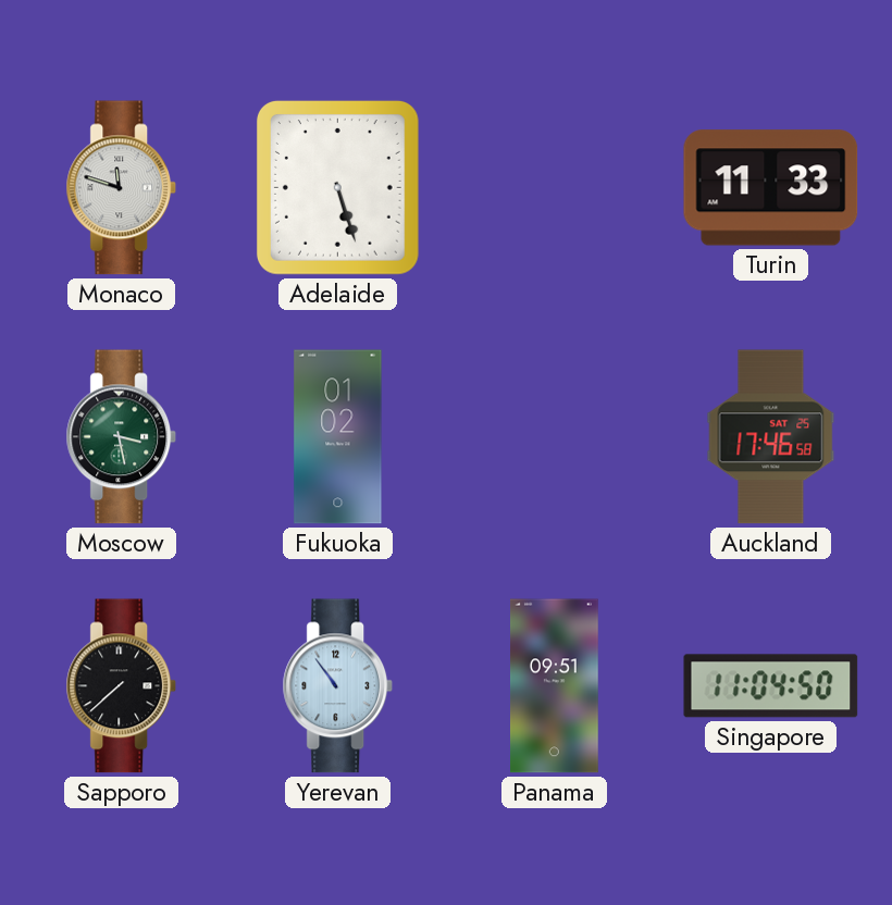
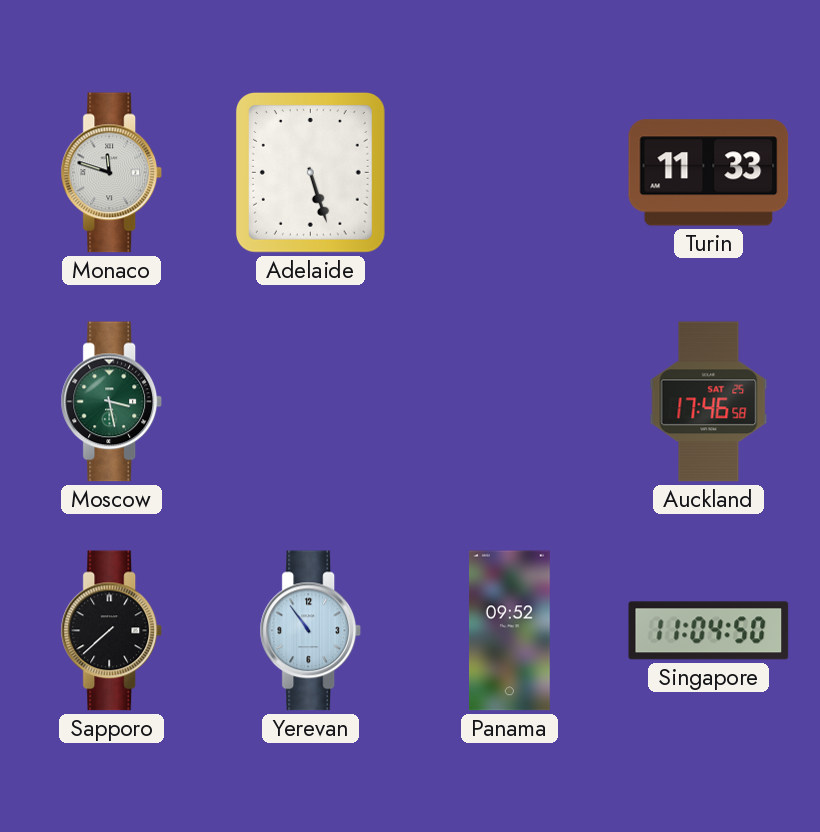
Fukuoka: 01:02 -> none (338, 437)
Panama: 09:51 -> 09:52 (510, 631)
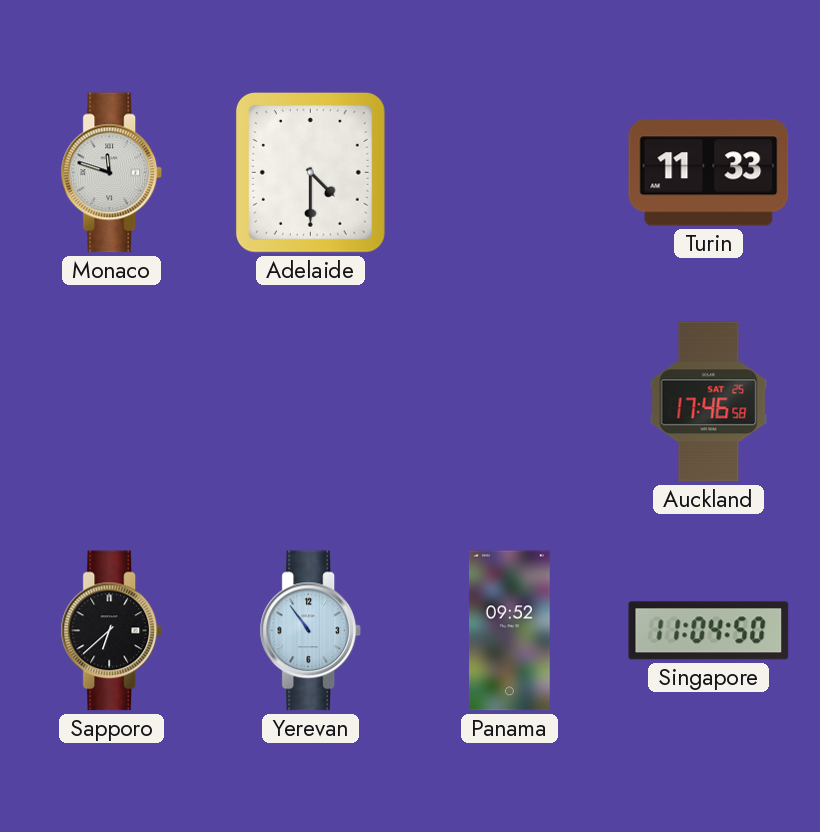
Adelaide: 5:27 -> 4:30 (310, 172)
Moscow: 3:28 -> none (112, 402)
Sapporo: 7:38 -> 6:38 (112, 631)
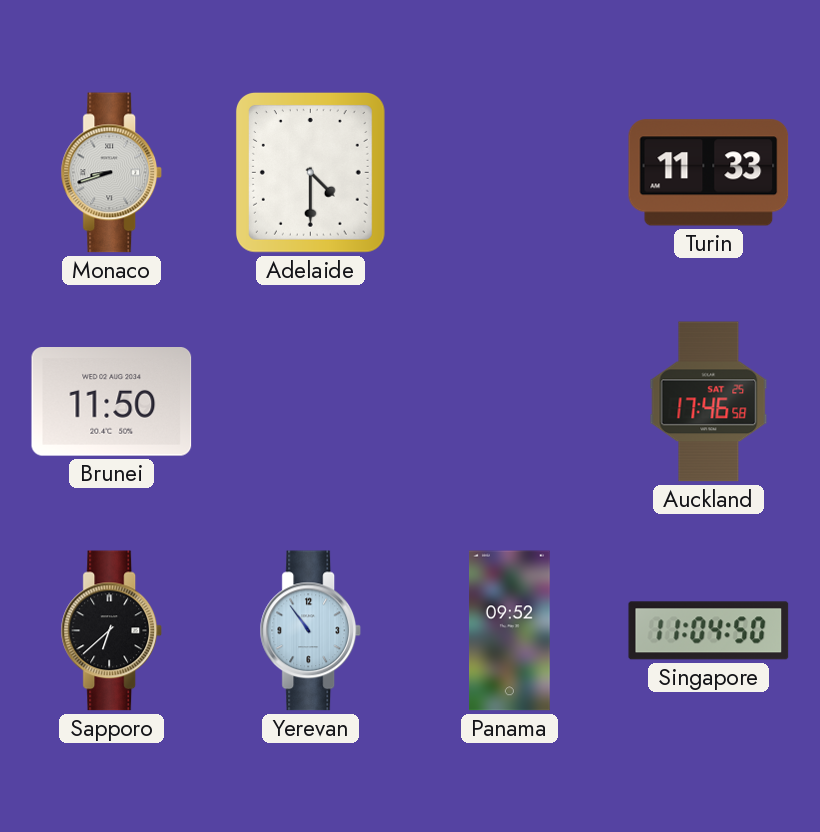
Monaco: 11:48 -> 8:42 (112, 173)
Brunei: none -> 11:50 (112, 402)
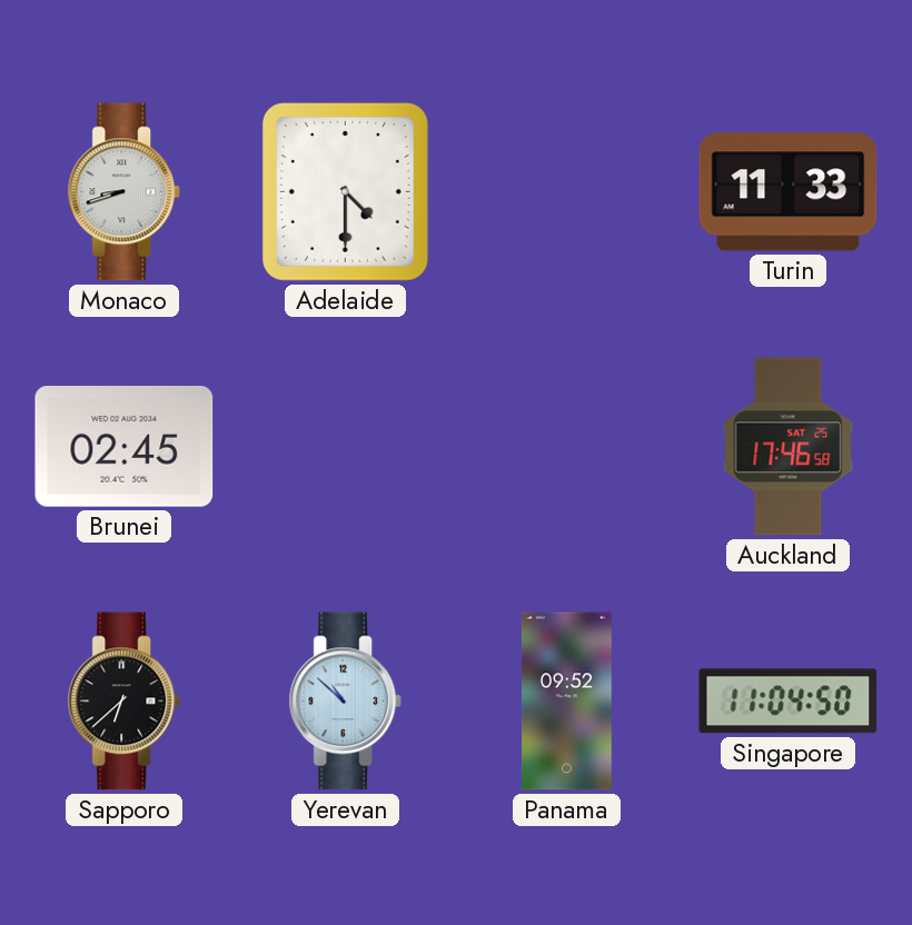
Brunei: 11:50 -> 02:45 (125, 447)
Yerevan: 10:54 -> 10:52 (346, 702)
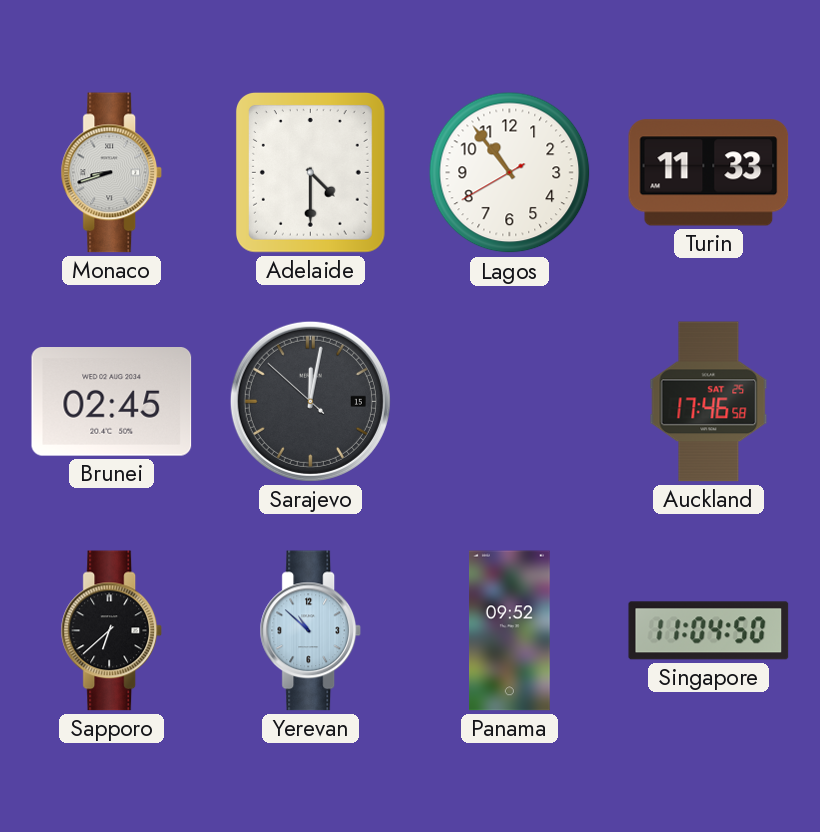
Lagos: none -> 10:53 (510, 173)
Sarajevo: none -> 12:01 (310, 401)
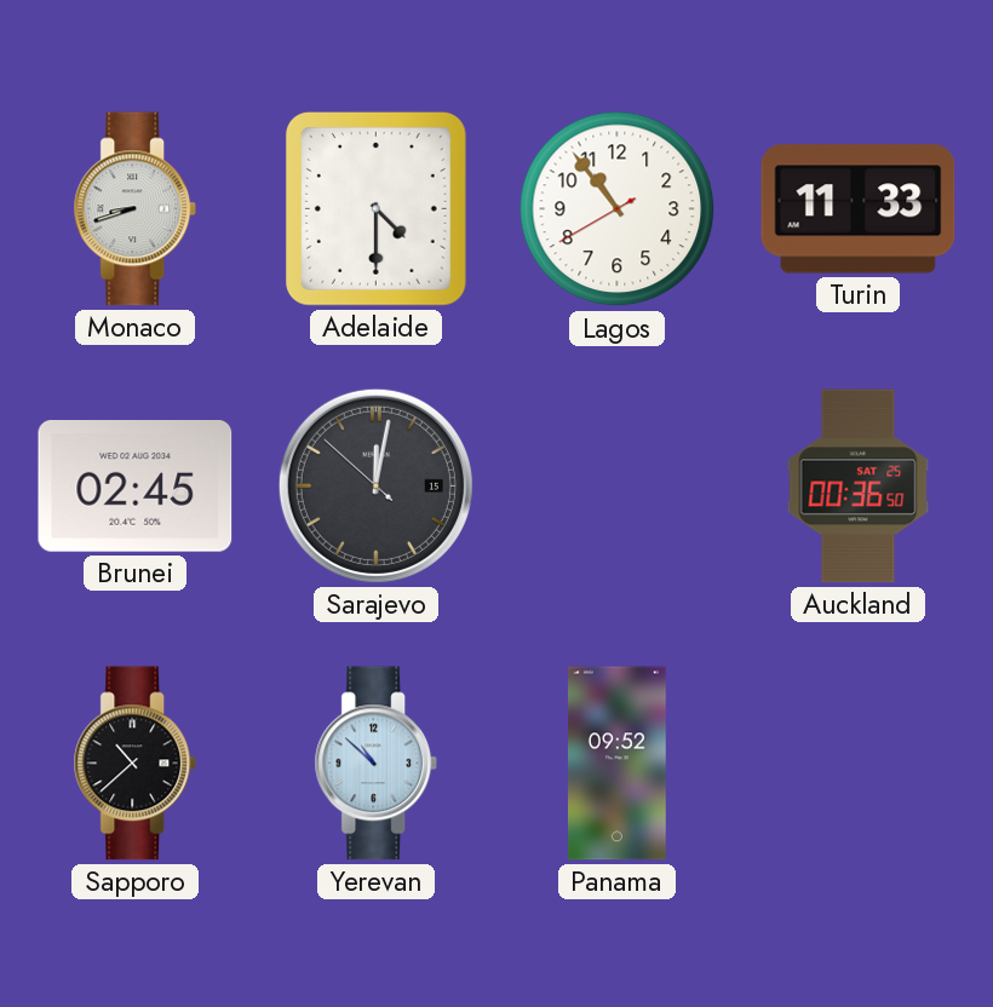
Auckland: 17:46 -> 00:36 (859, 487)
Sapporo: 6:38 -> 10:38 (136, 764)
Singapore: 11:04 -> none (709, 631)
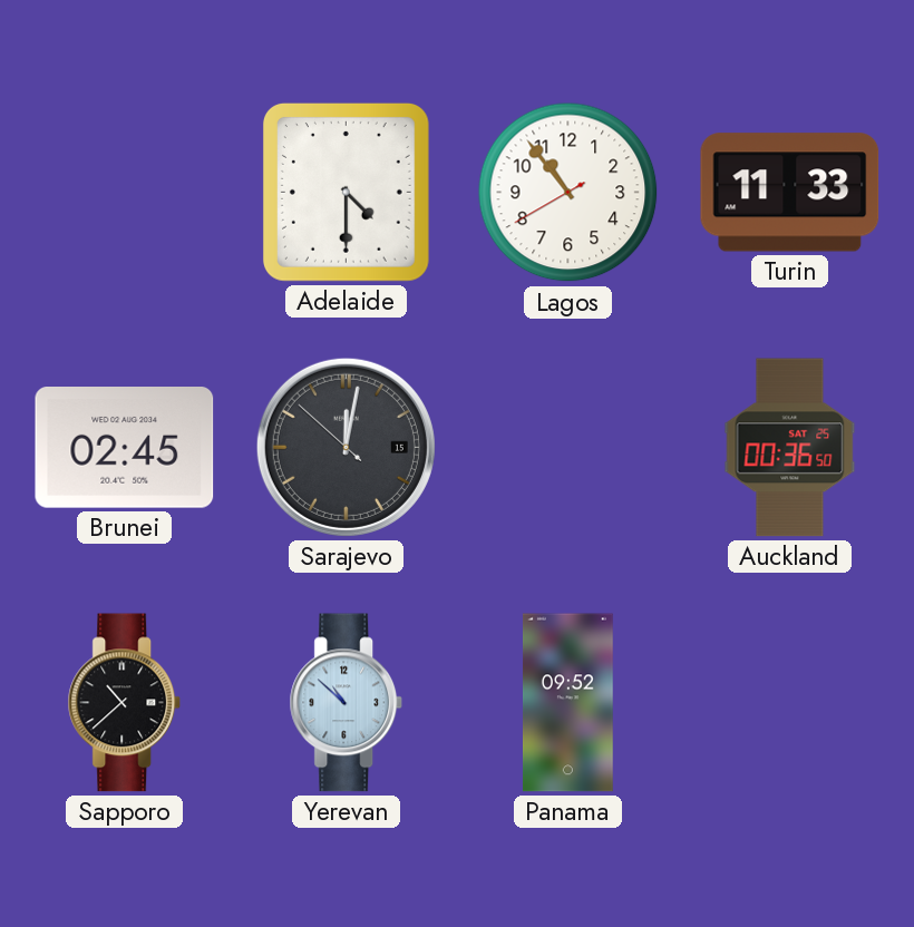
Monaco: 8:42 -> none (136, 209)
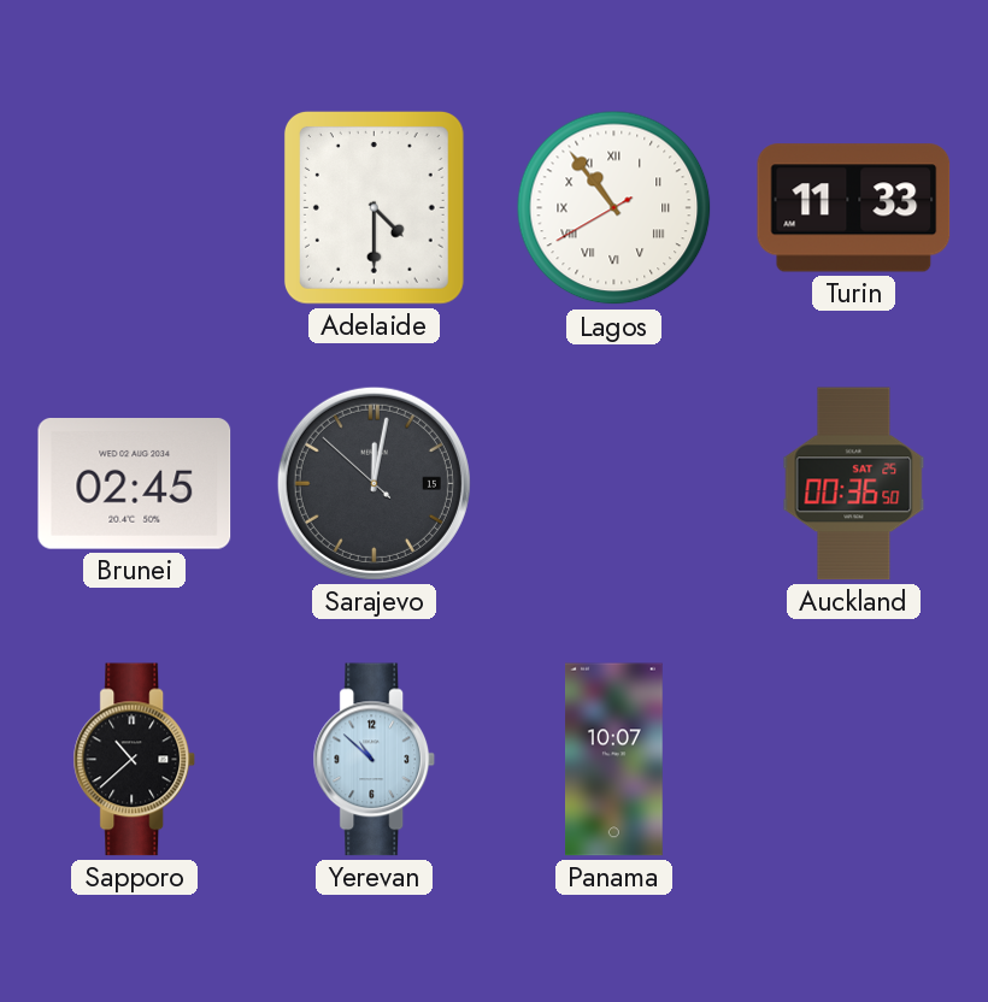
Lagos numerals: Arabic -> Roman (614, 208)
Panama: 09:52 -> 10:07 (614, 760)
